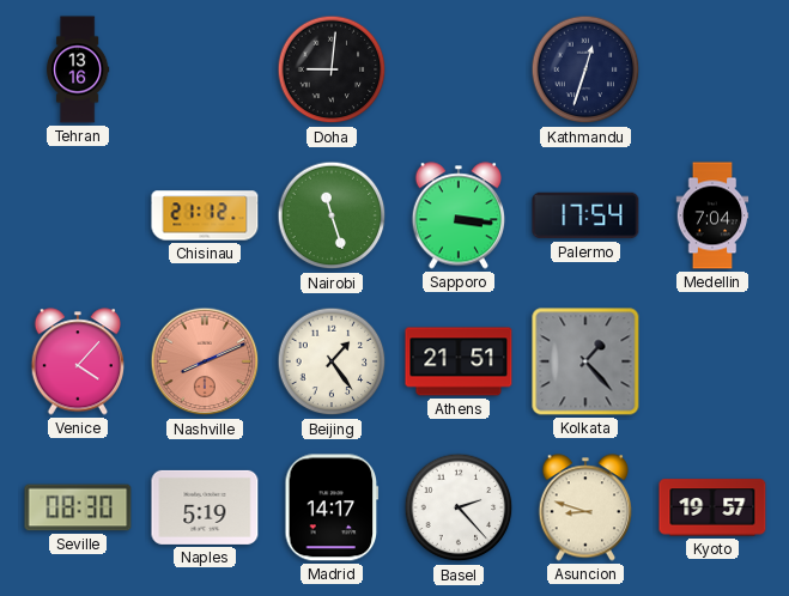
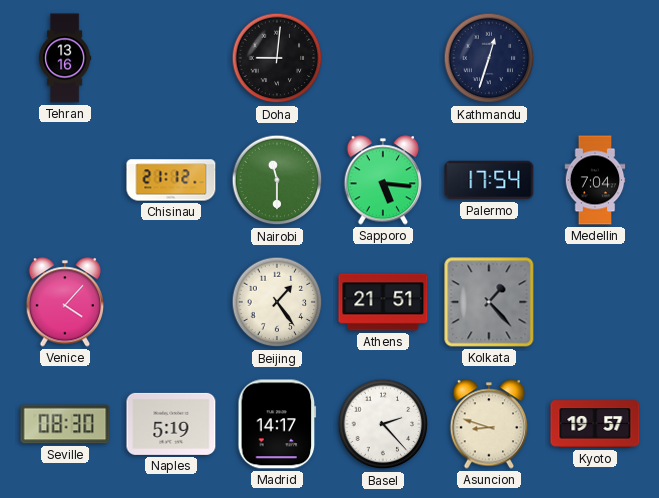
Nairobi: 11:27 -> 11:30 (277, 180)
Sapporo: 3:16 -> 5:16 (383, 180)
Nashville: 8:11 -> none (205, 361)
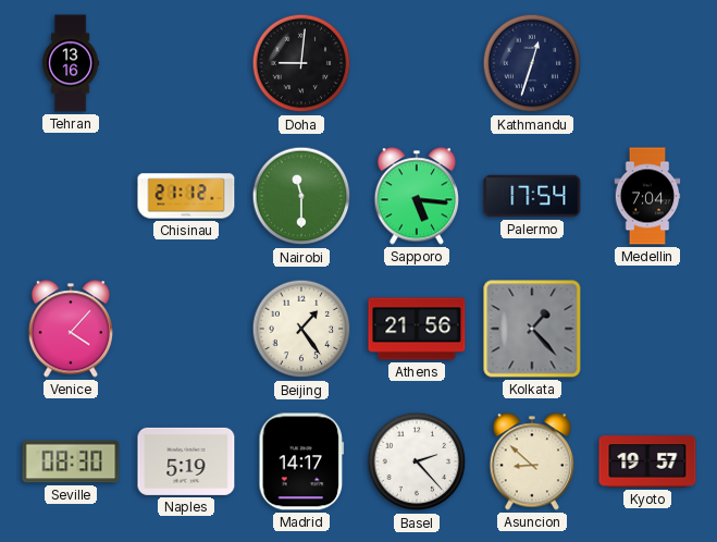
Athens: 21:51 -> 21:56 (417, 329)
Asuncion: 8:48 -> 8:52 (532, 461)
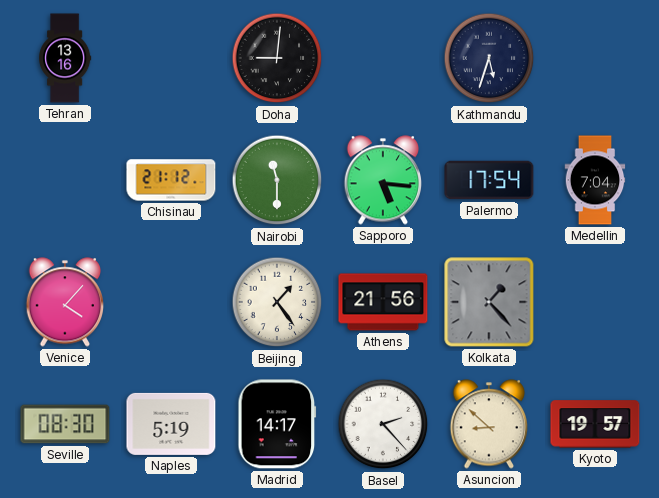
Kathmandu: 12:33 -> 5:33 (489, 58)
